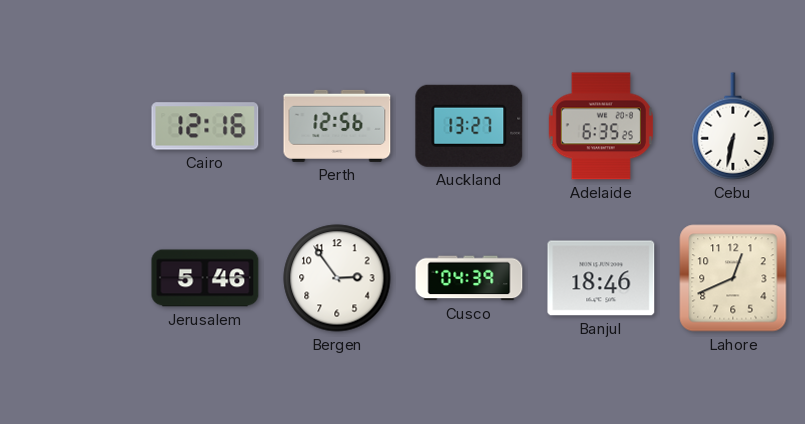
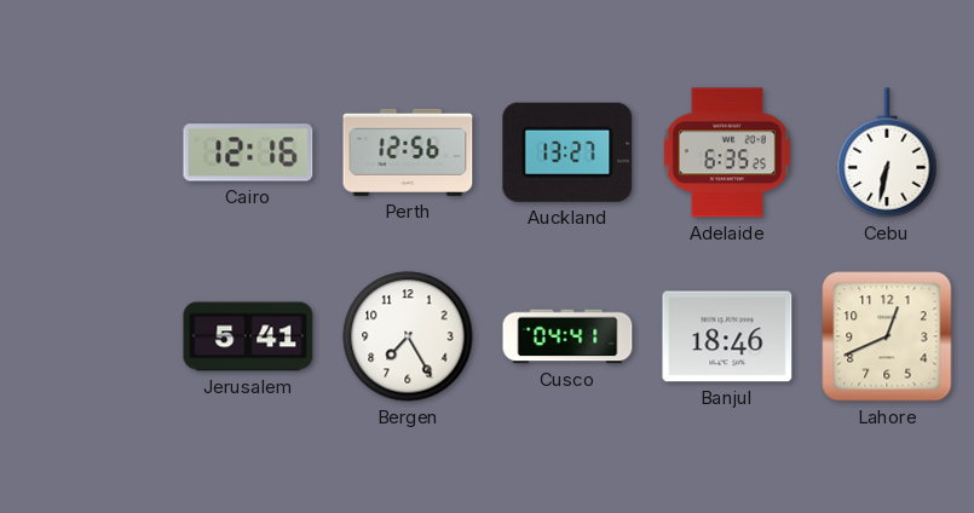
Jerusalem: 5:46 -> 5:41 (248, 336)
Bergen: 2:54 -> 7:25 (408, 336)
Cusco: 04:39 -> 04:41 (567, 336)
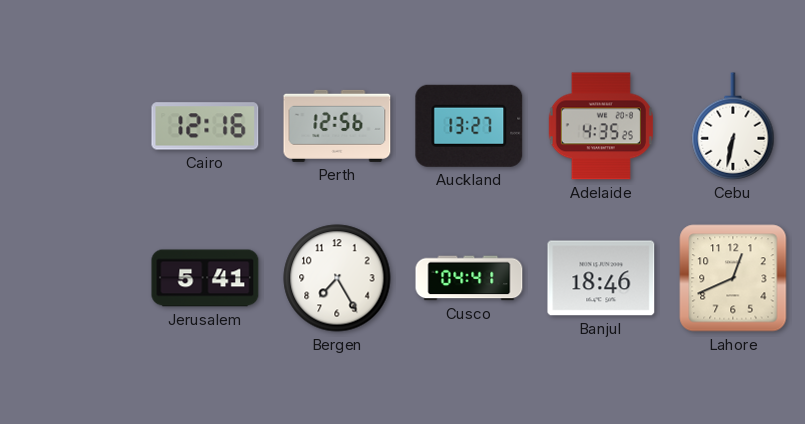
Adelaide: 6:35 -> 4:35 (601, 126)
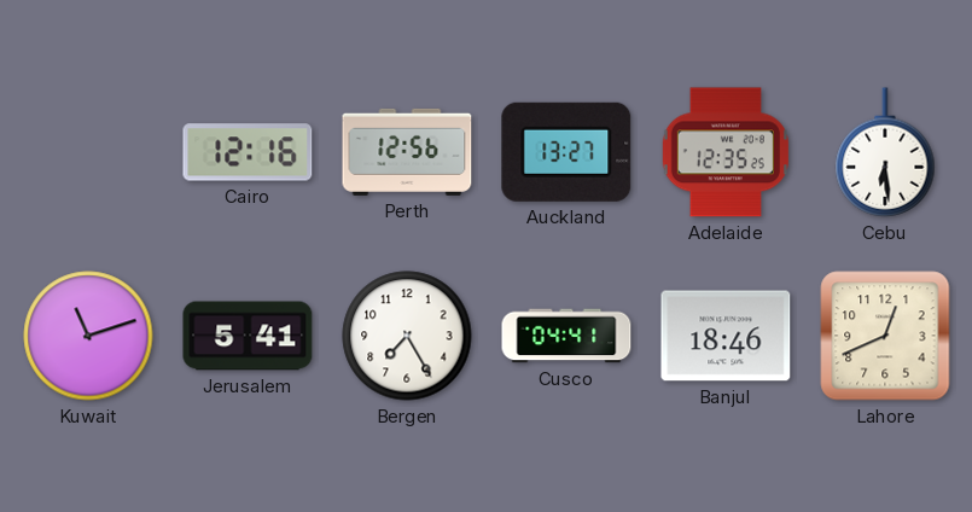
Adelaide: 4:35 -> 12:35 (726, 152)
Cebu: 6:32 -> 6:29 (885, 152)
Kuwait: none -> 11:12 (88, 336)
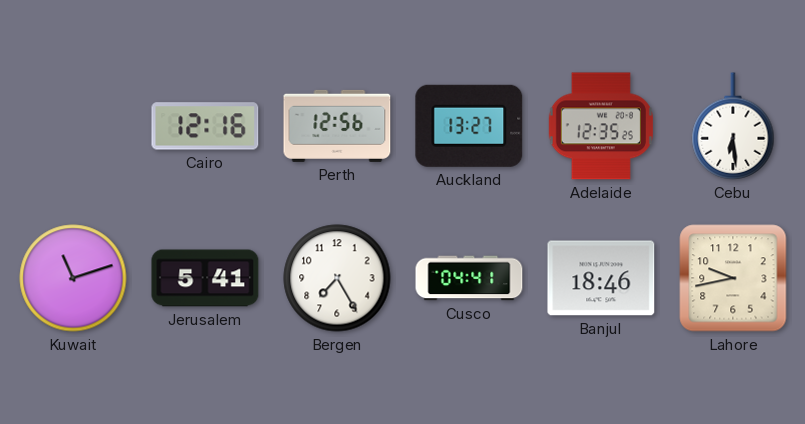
Lahore: 12:41 -> 9:43 (733, 278)
